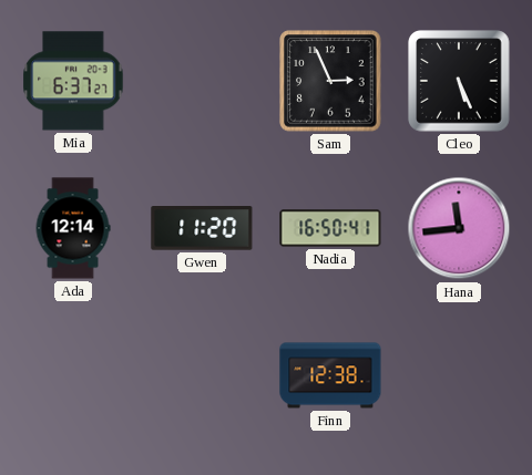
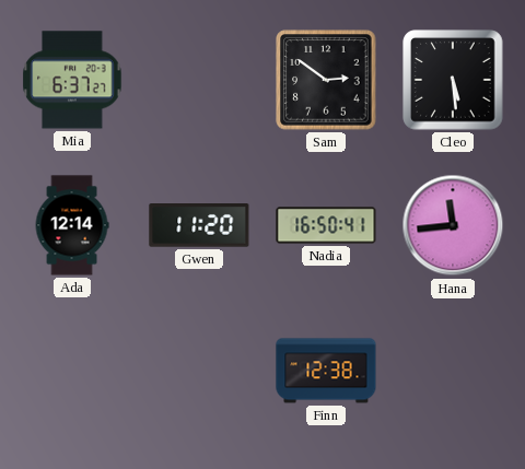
Sam: 2:56 -> 2:51 (326, 80)
Cleo: 5:26 -> 5:29 (453, 80)
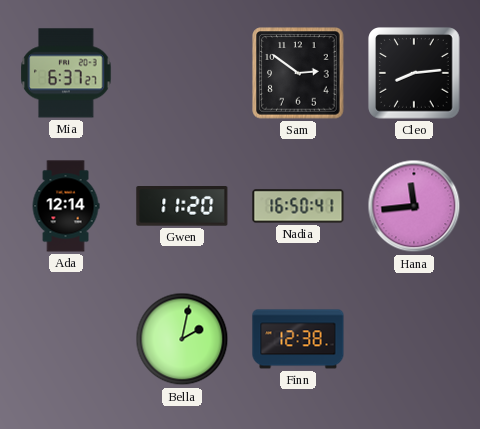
Cleo: 5:29 -> 8:14 (414, 73)
Bella: none -> 2:02 (182, 339)
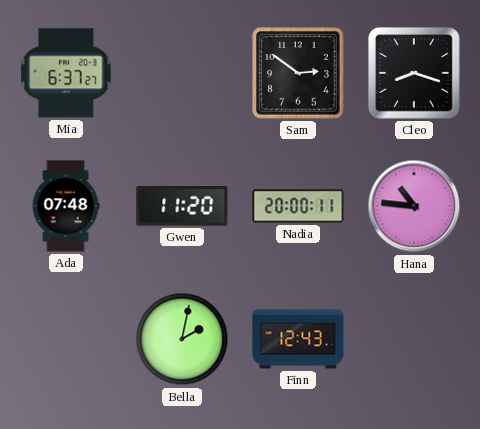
Cleo: 8:14 -> 8:18 (414, 73)
Ada: 12:14 -> 07:48 (66, 206)
Nadia: 16:50 -> 20:00 (298, 206)
Hana: 11:44 -> 10:46 (414, 206)
Finn: 12:38 -> 12:43 (298, 339)
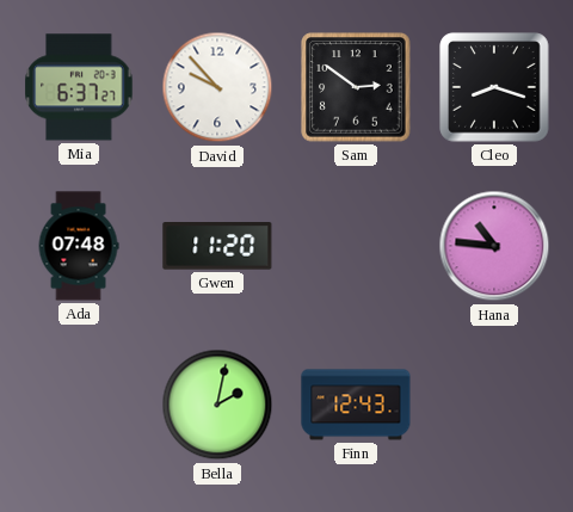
David: none -> 9:53 (217, 87)
Nadia: 20:00 -> none (298, 206)
